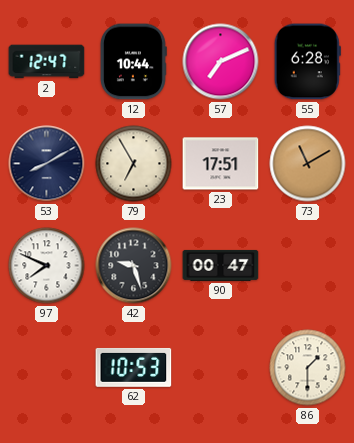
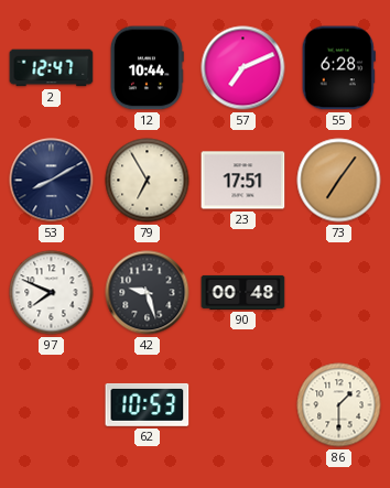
73: 11:10 -> 7:06 (339, 181)
90: 00:47 -> 00:48 (243, 292)
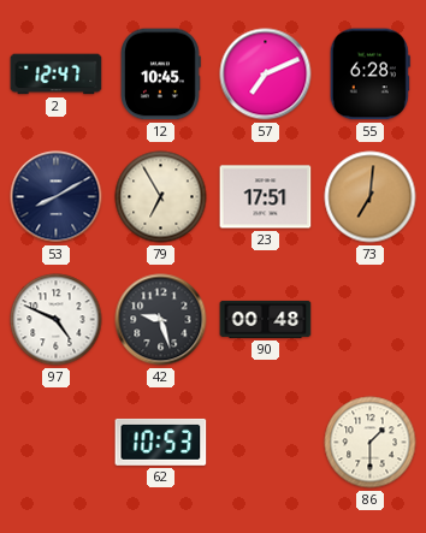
12: 10:44 -> 10:45 (161, 75)
73: 7:06 -> 7:01 (371, 197)
97: 7:49 -> 4:49 (57, 320)
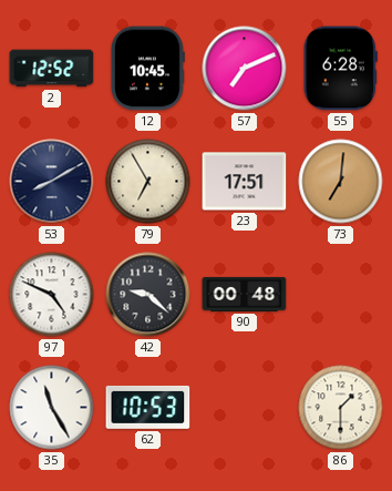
2: 12:47 -> 12:52 (52, 69)
42: 9:27 -> 9:22 (148, 295)
35: none -> 11:25 (52, 408)
